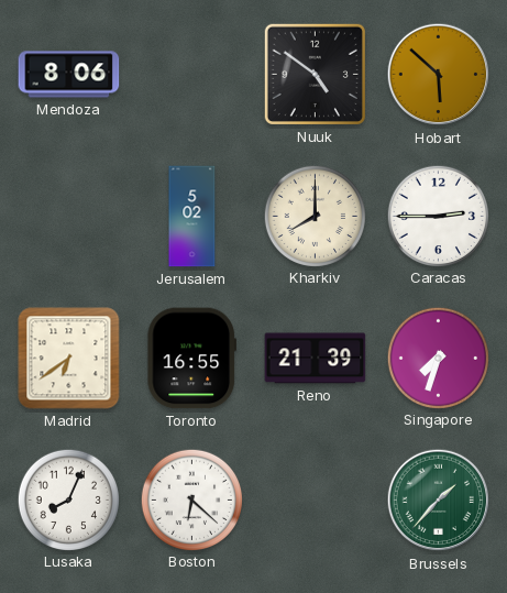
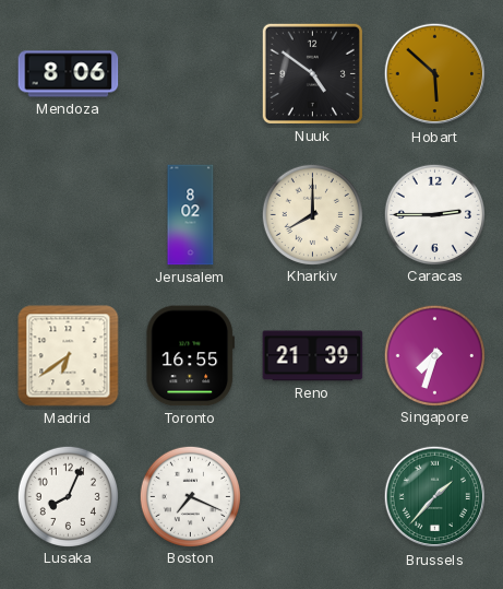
Jerusalem: 5:02 -> 8:02 (191, 215)
Boston: 6:22 -> 7:19 (190, 496)
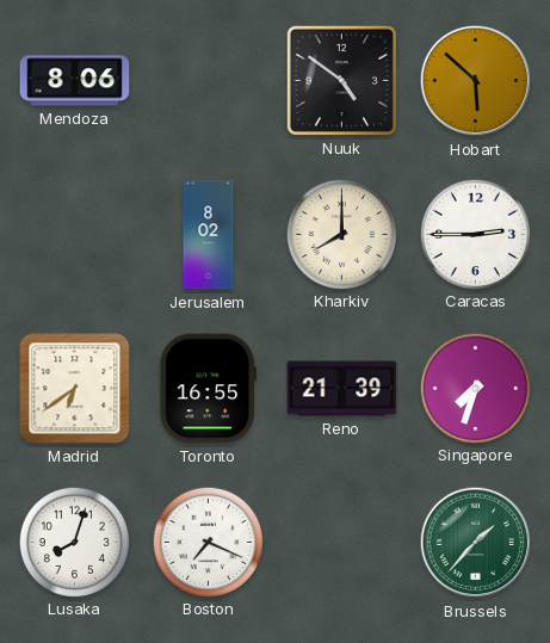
Lusaka: 8:04 -> 8:03 (74, 542)
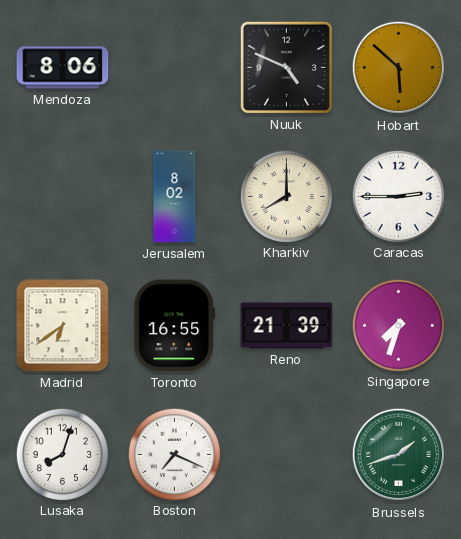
Nuuk: 4:51 -> 4:49 (286, 67)
Brussels: 1:37 -> 1:42 (399, 455)
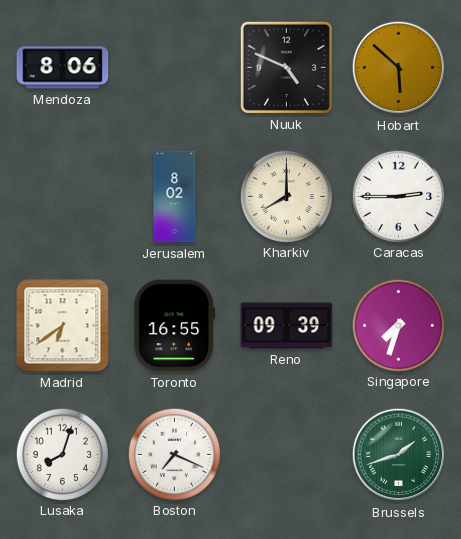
Reno: 21:39 -> 09:39 (287, 326)
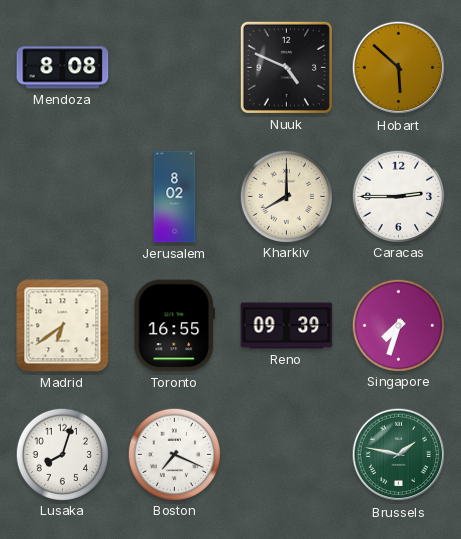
Mendoza: 8:06 -> 8:08 (63, 68)
Brussels: 1:42 -> 1:47 (399, 455)
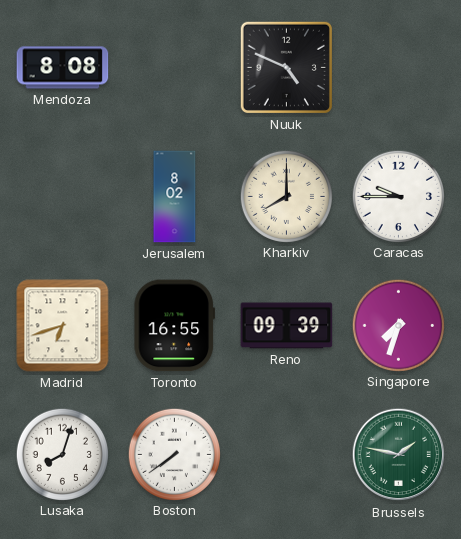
Hobart: 5:52 -> none (399, 68)
Caracas: 2:45 -> 9:45 (398, 196)
Madrid: 6:39 -> 6:42 (63, 326)
Boston: 7:19 -> 7:39 (174, 454)
